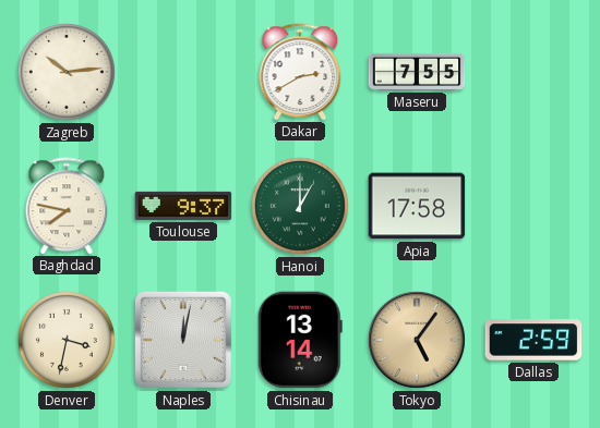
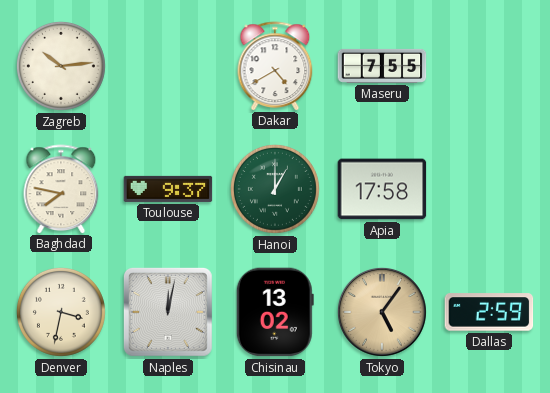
Dakar: 2:40 -> 4:40 (275, 66)
Chisinau: 13:14 -> 13:02 (275, 312)
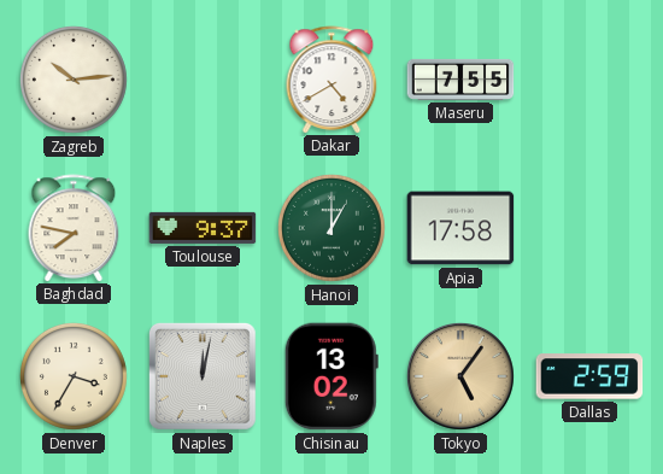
Denver: 3:32 -> 3:35 (74, 376)
